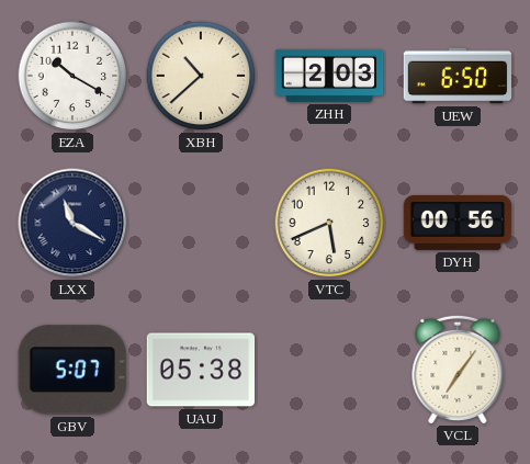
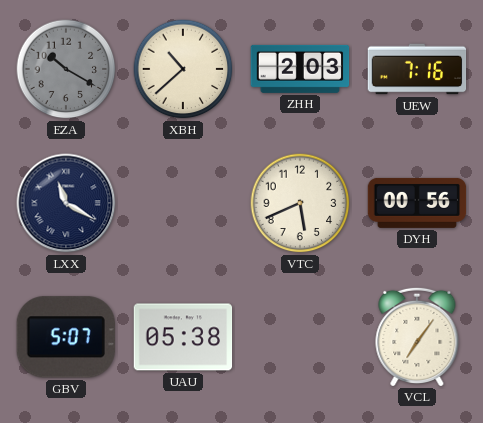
EZA dial: white -> grey (66, 69)
UEW: 6:50 -> 7:16 (417, 69)
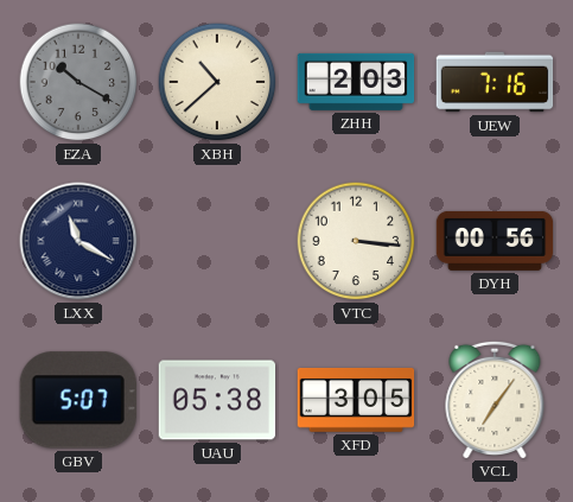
VTC: 5:41 -> 3:16 (356, 241)
XFD: none -> 3:05 (356, 400)
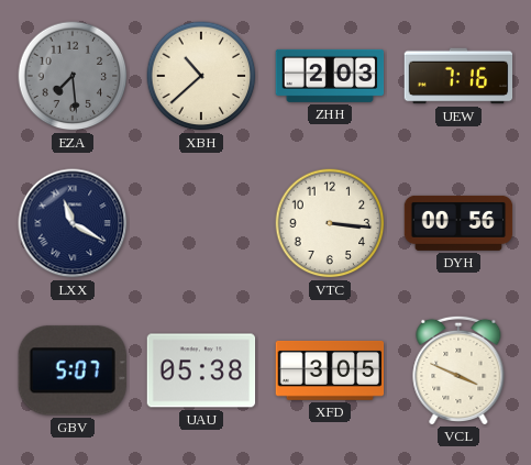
EZA: 10:20 -> 7:29 (73, 76)
VCL: 7:06 -> 3:49 (458, 369)
